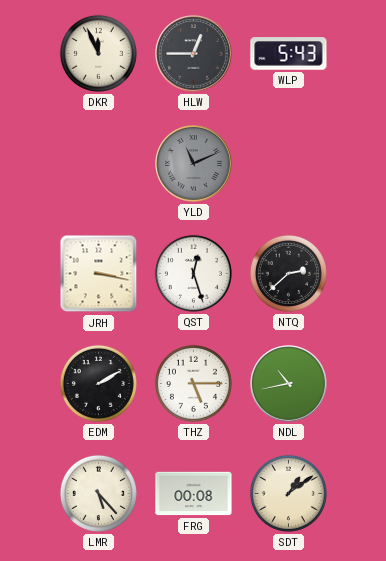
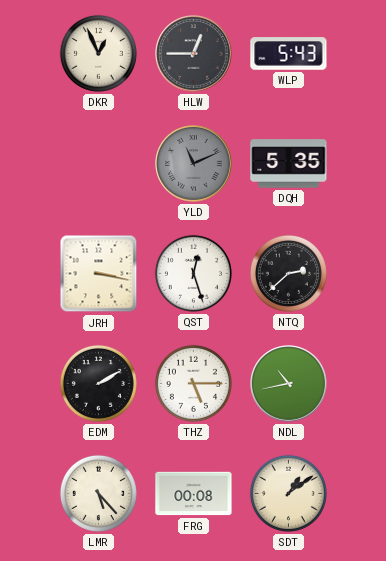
DKR: 11:56 -> 12:56 (98, 53)
DQH: none -> 5:35 (289, 164)
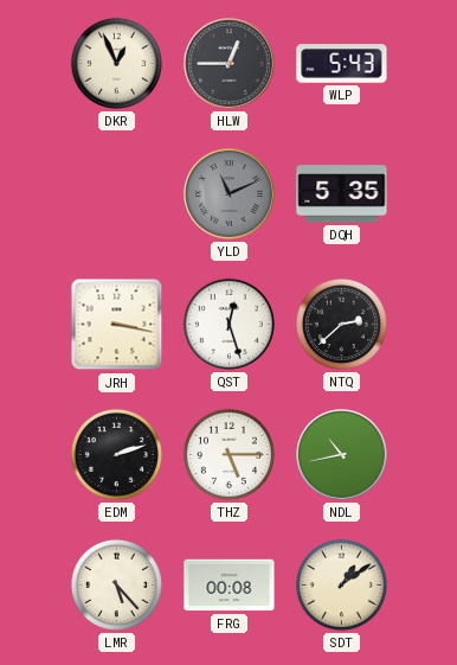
EDM: 2:10 -> 2:12 (116, 454)
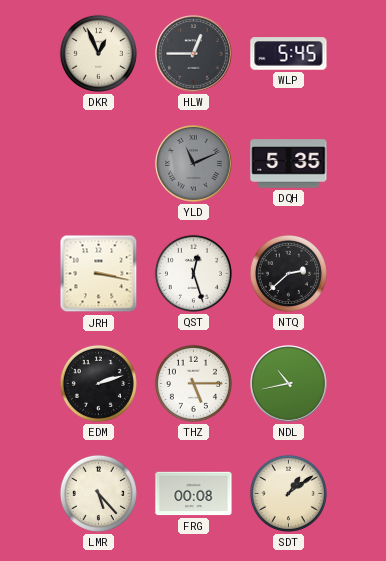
WLP: 5:43 -> 5:45 (289, 54)
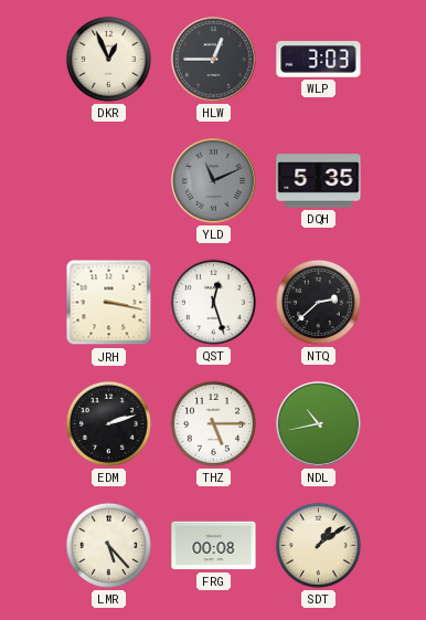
WLP: 5:45 -> 3:03 (319, 60)
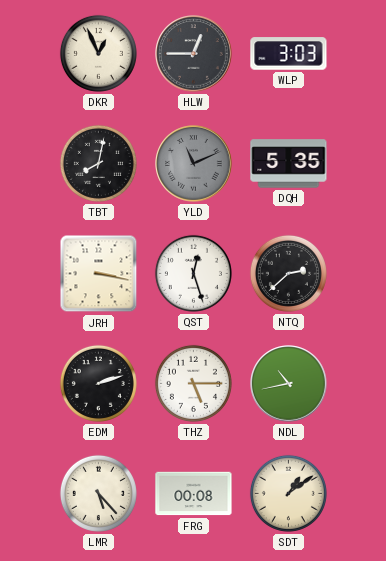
TBT: none -> 8:02 (98, 163)
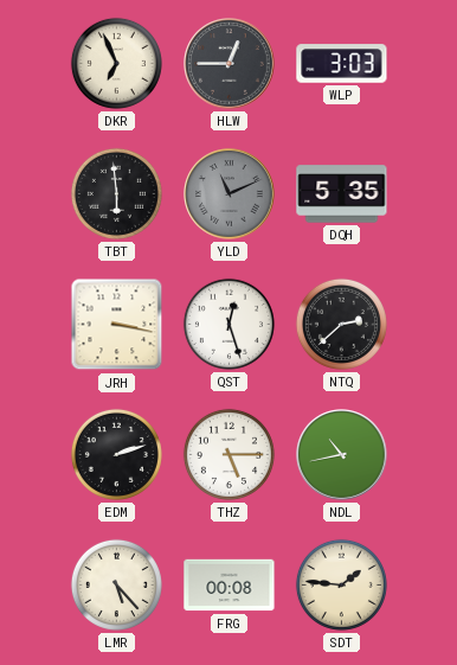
DKR: 12:56 -> 6:56 (116, 63)
TBT: 8:02 -> 5:59 (116, 193)
SDT: 1:09 -> 1:46 (341, 584)
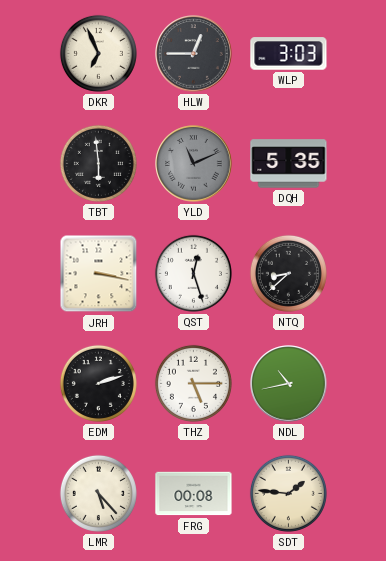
NTQ: 2:38 -> 8:38 (288, 273)
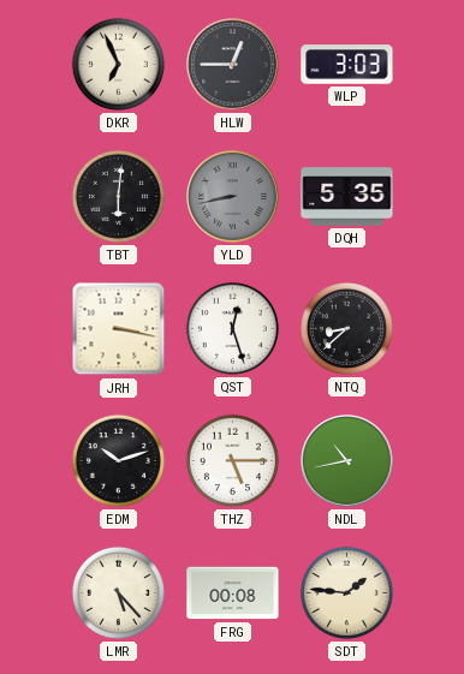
TBT: 5:59 -> 6:01 (118, 196)
YLD: 11:11 -> 8:43 (233, 197)
EDM: 2:12 -> 10:12 (118, 460)
